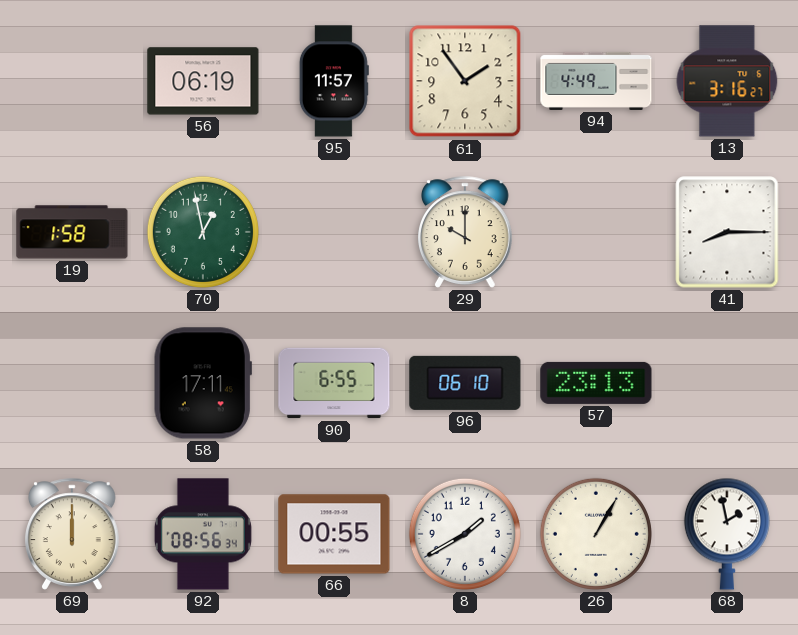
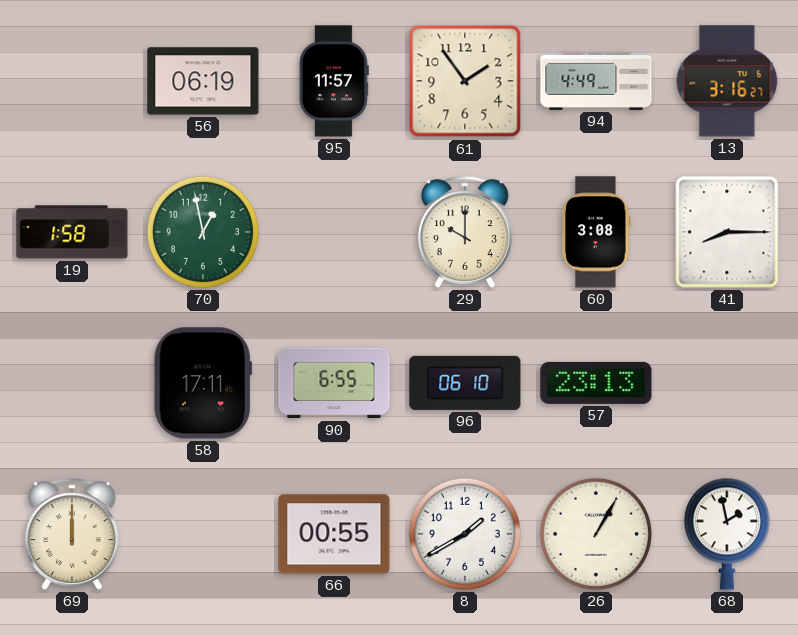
60: none -> 3:08 (596, 232)
92: 08:56 -> none (203, 534)
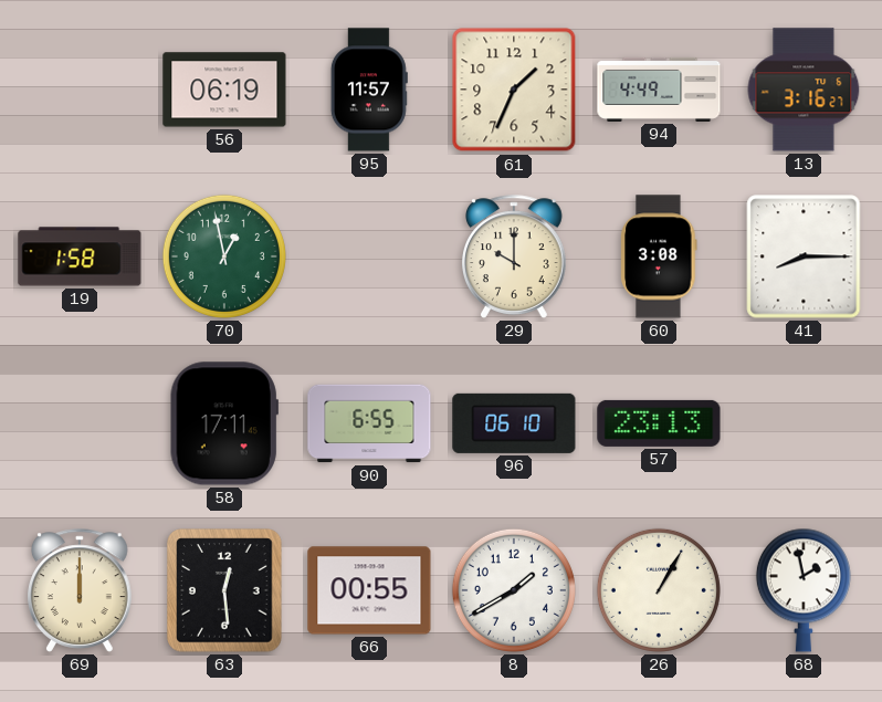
61: 1:54 -> 1:34 (514, 90)
63: none -> 12:29 (224, 590)
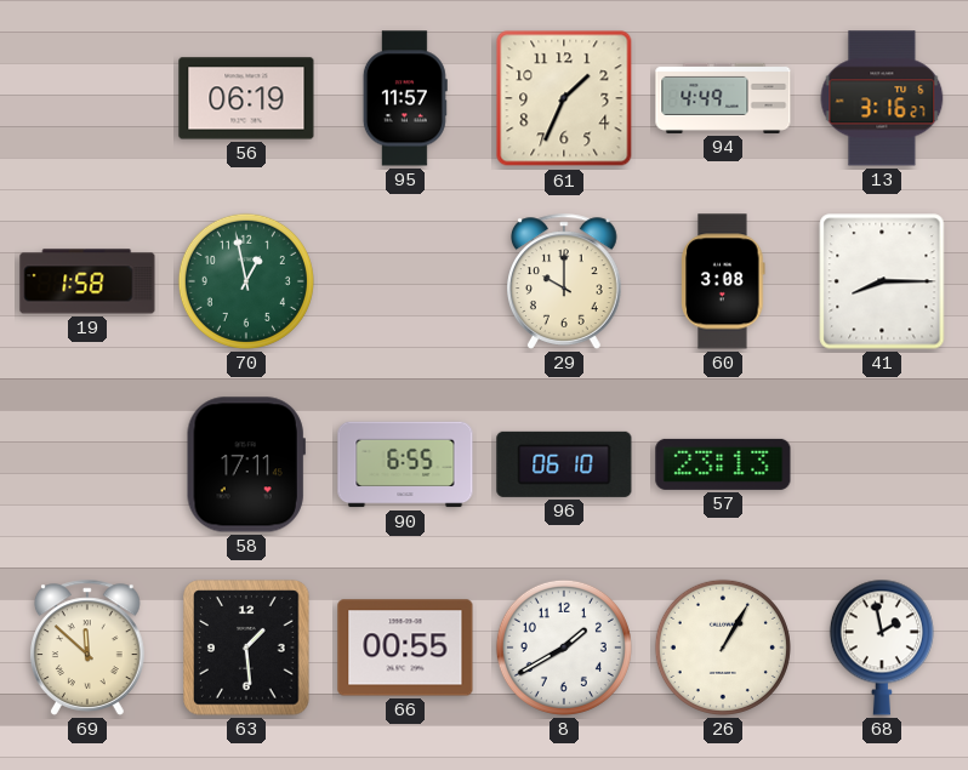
69: 12:00 -> 11:52 (89, 648)
63: 12:29 -> 1:29 (246, 648)
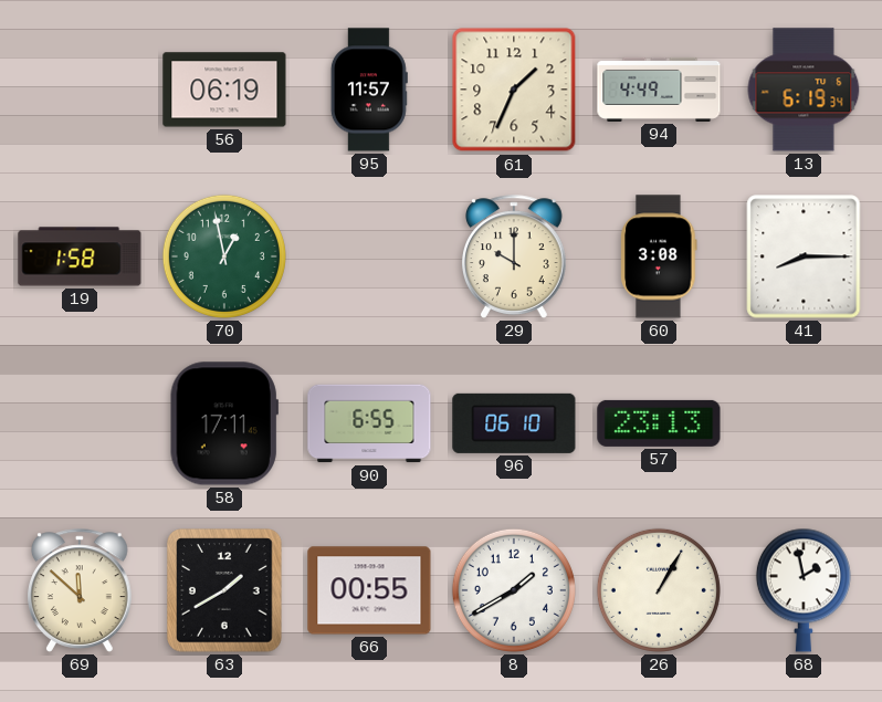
13: 3:16 -> 6:19 (804, 90)
63: 1:29 -> 1:40 (224, 590)
